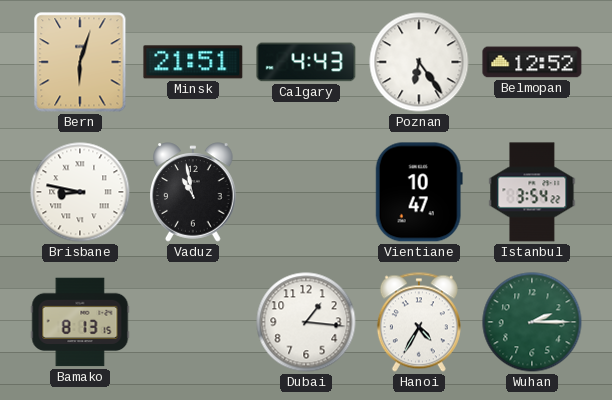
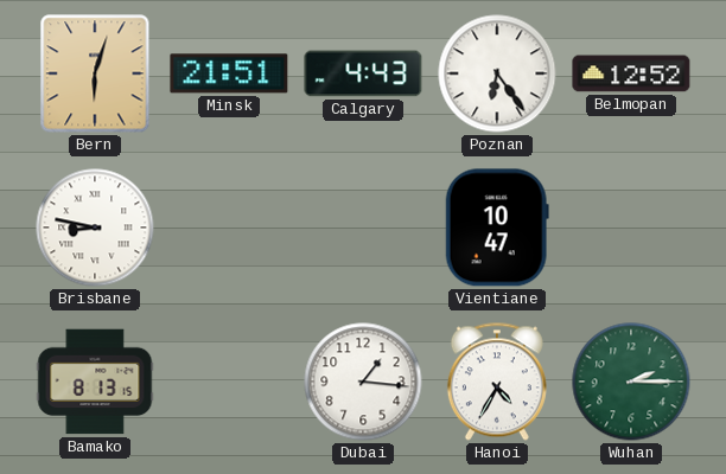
Vaduz: 10:58 -> none (193, 192)
Istanbul: 3:54 -> none (532, 192)
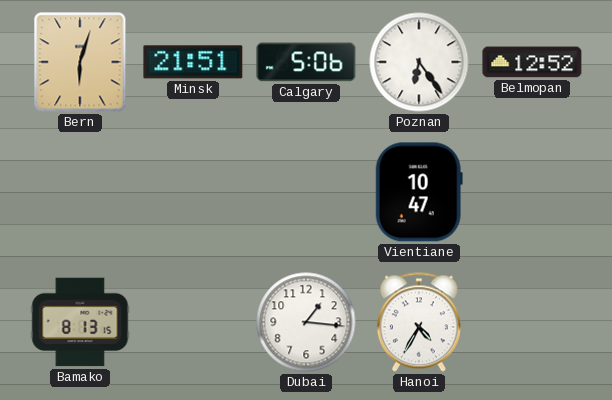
Calgary: 4:43 -> 5:06 (306, 62)
Brisbane: 8:47 -> none (95, 228)
Wuhan: 2:15 -> none (631, 382)
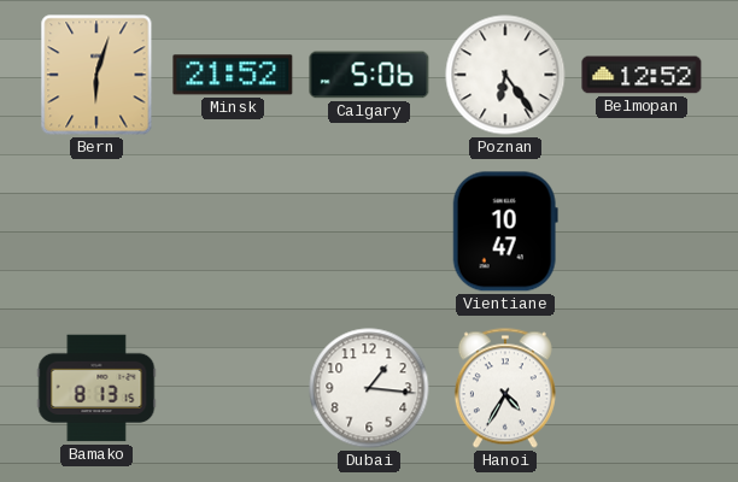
Minsk: 21:51 -> 21:52 (233, 75)
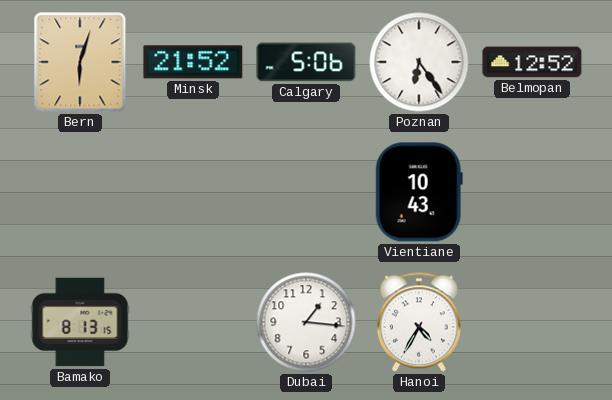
Vientiane: 10:47 -> 10:43 (419, 192)
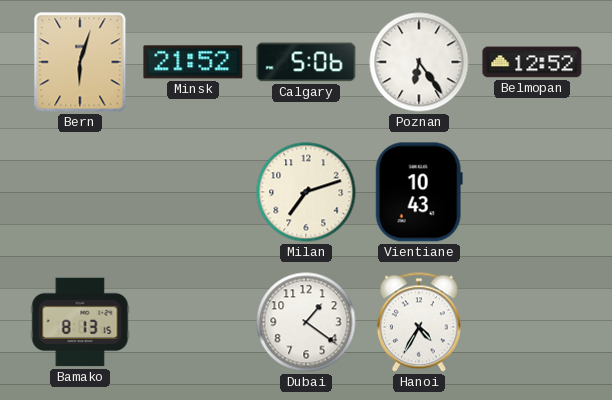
Milan: none -> 7:12 (306, 192)
Dubai: 1:16 -> 1:21 (306, 322)
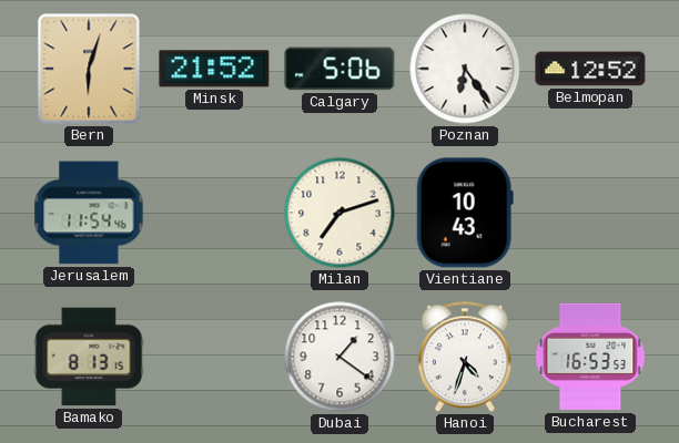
Jerusalem: none -> 11:54 (89, 213)
Hanoi: 4:35 -> 4:33 (465, 357)
Bucharest: none -> 16:53 (590, 357)
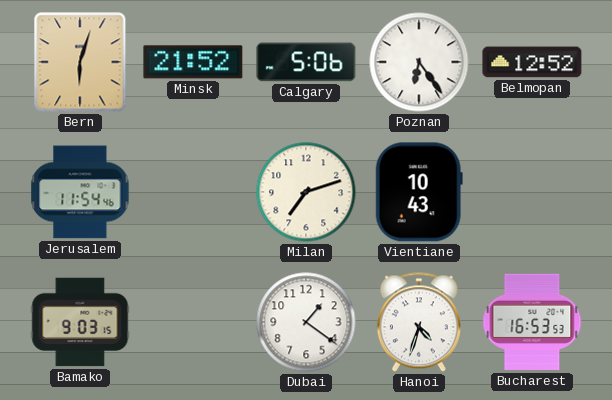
Bamako: 8:13 -> 9:03 (80, 322)
